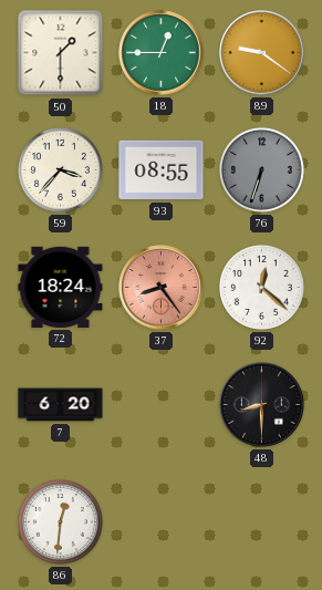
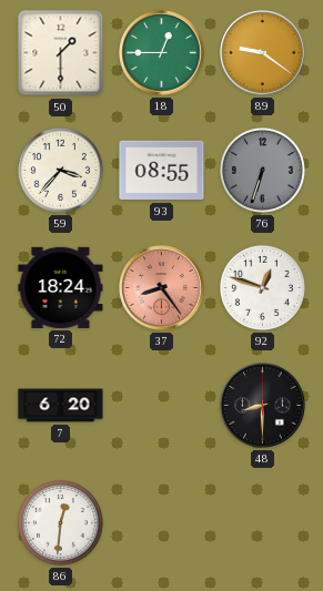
92: 12:22 -> 12:48 (262, 287)
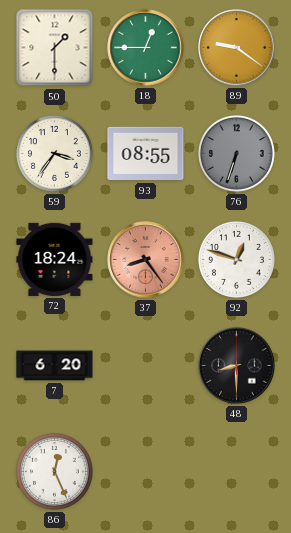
59: 3:37 -> 3:36 (54, 153)
86: 12:31 -> 12:26 (54, 471)
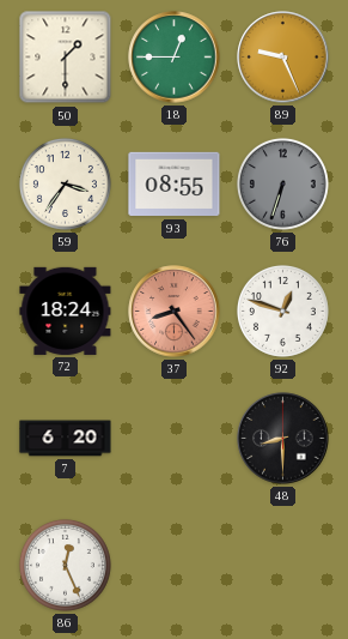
89: 9:21 -> 9:26 (283, 58)
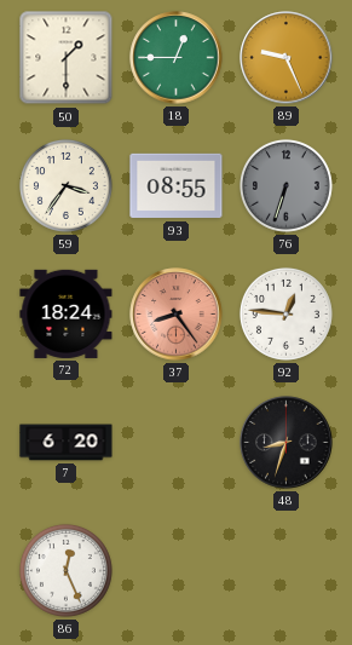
92: 12:48 -> 12:46 (285, 313)
48: 8:30 -> 8:33 (287, 443)
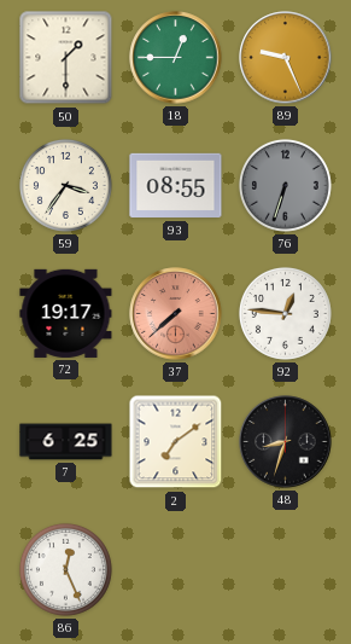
72: 18:24 -> 19:17 (66, 313)
37: 8:24 -> 7:38 (176, 314)
7: 6:20 -> 6:25 (66, 442)
2: none -> 7:09 (176, 442)
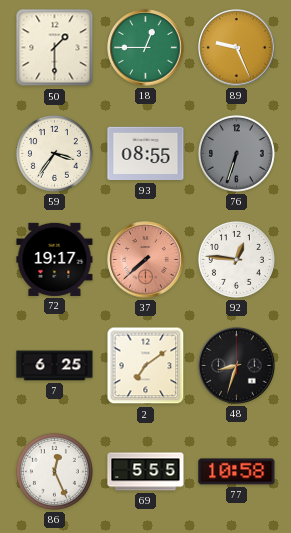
69: none -> 5:55 (146, 472)
77: none -> 10:58 (237, 472)
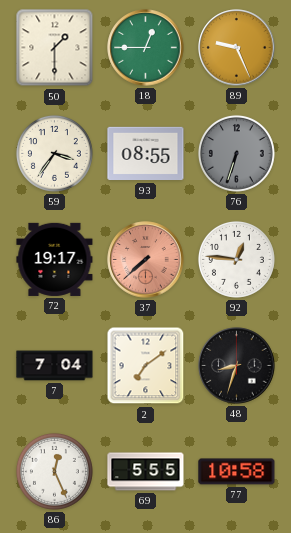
7: 6:25 -> 7:04 (55, 366)
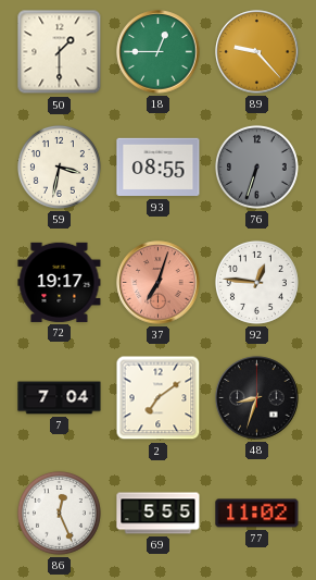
89: 9:26 -> 9:23 (257, 52)
59: 3:36 -> 3:32 (59, 166)
37: 7:38 -> 7:03 (159, 283)
77: 10:58 -> 11:02 (257, 514)
